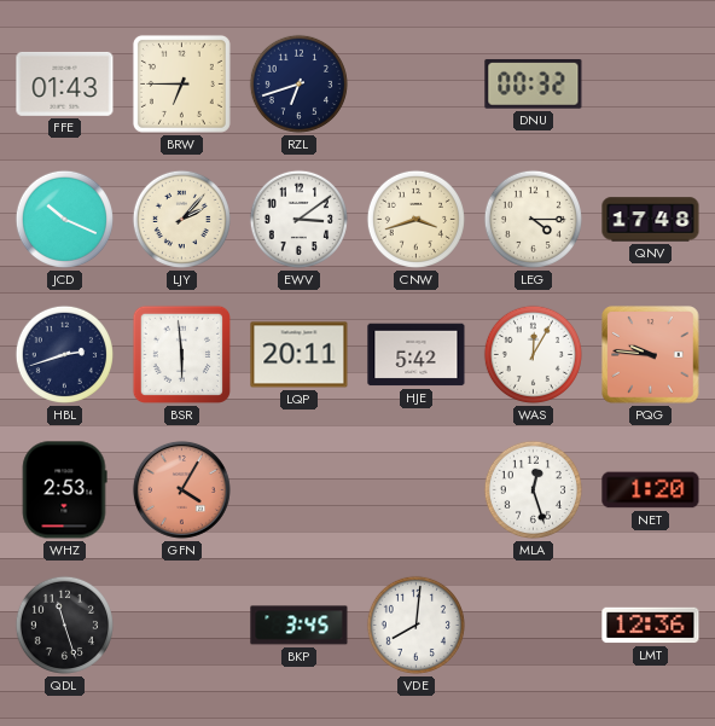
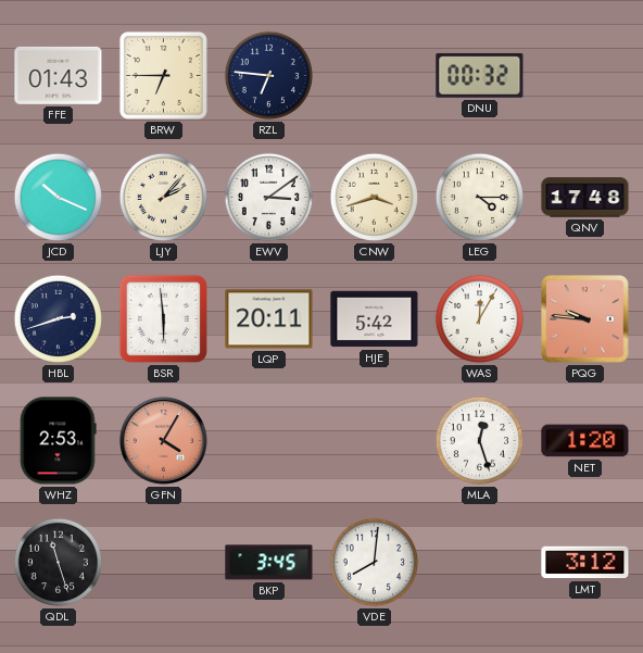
RZL: 6:42 -> 6:46 (268, 75)
LMT: 12:36 -> 3:12 (585, 563)
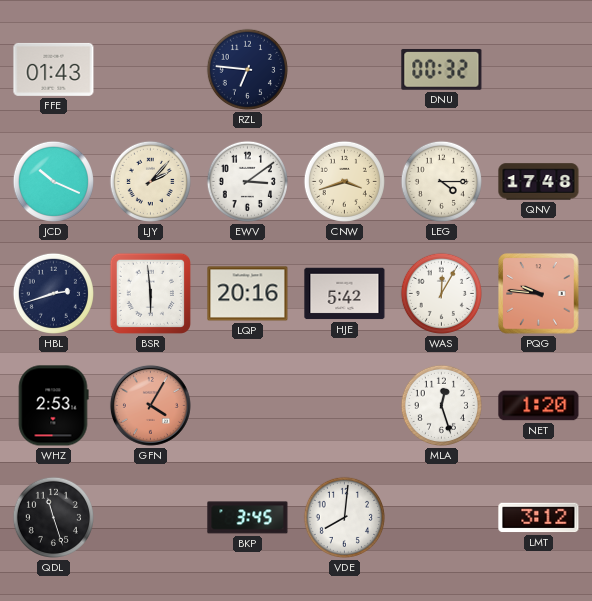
BRW: 6:45 -> none (163, 75)
LQP: 20:11 -> 20:16 (248, 294)
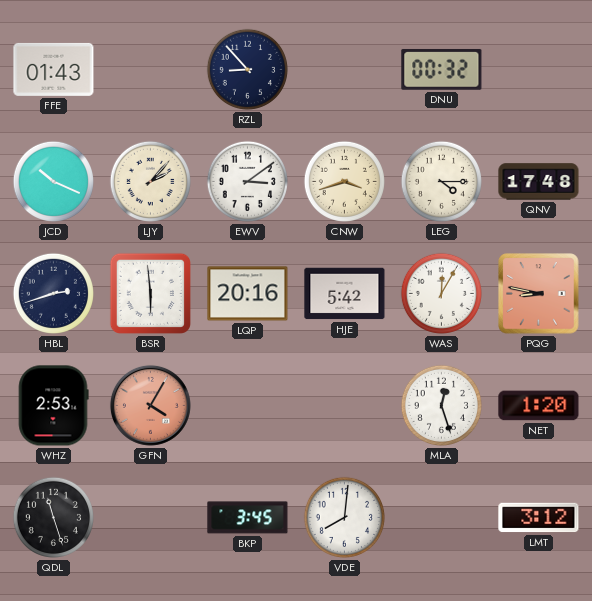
RZL: 6:46 -> 8:53 (247, 69)
PQG: 9:46 -> 8:47 (539, 294)
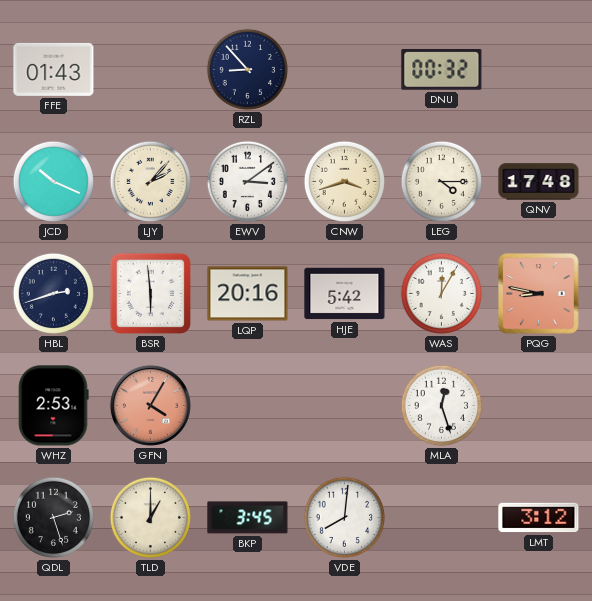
NET: 1:20 -> none (539, 406)
QDL: 11:27 -> 2:27 (53, 517)
TLD: none -> 1:00 (150, 517)
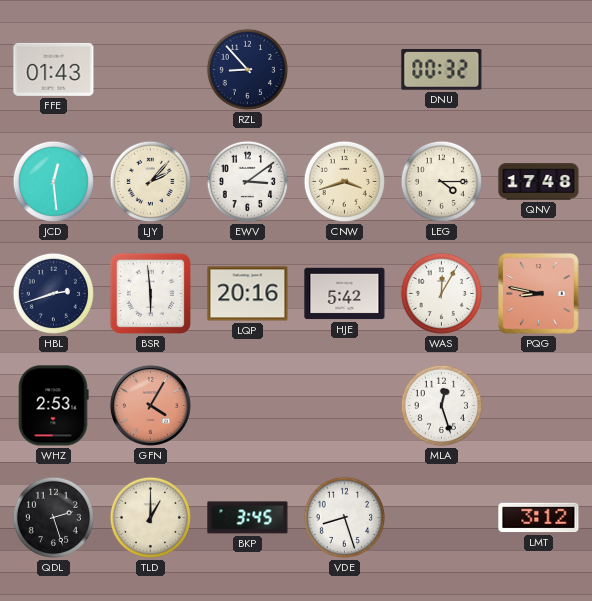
JCD: 10:19 -> 12:29 (53, 181)
VDE: 8:01 -> 8:27 (344, 517)
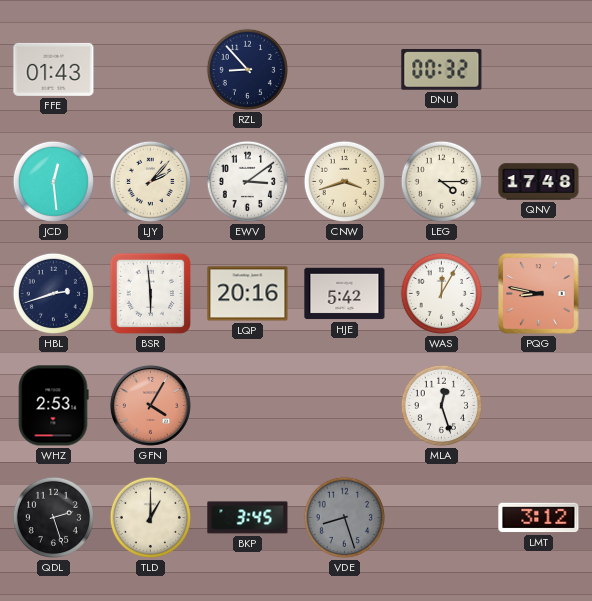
VDE dial: white -> grey (344, 517)
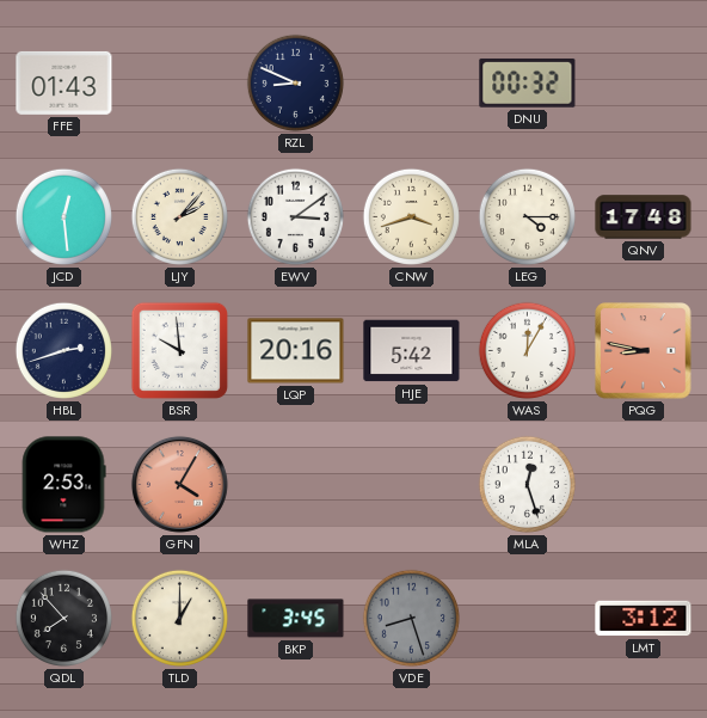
RZL: 8:53 -> 8:49 (295, 82)
BSR: 5:59 -> 9:59 (179, 350)
QDL: 2:27 -> 7:53 (63, 618)
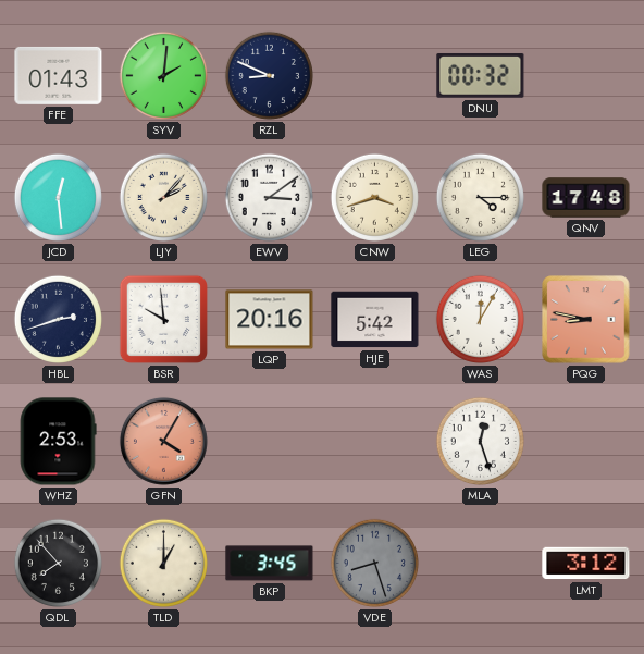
SYV: none -> 2:01 (163, 75)
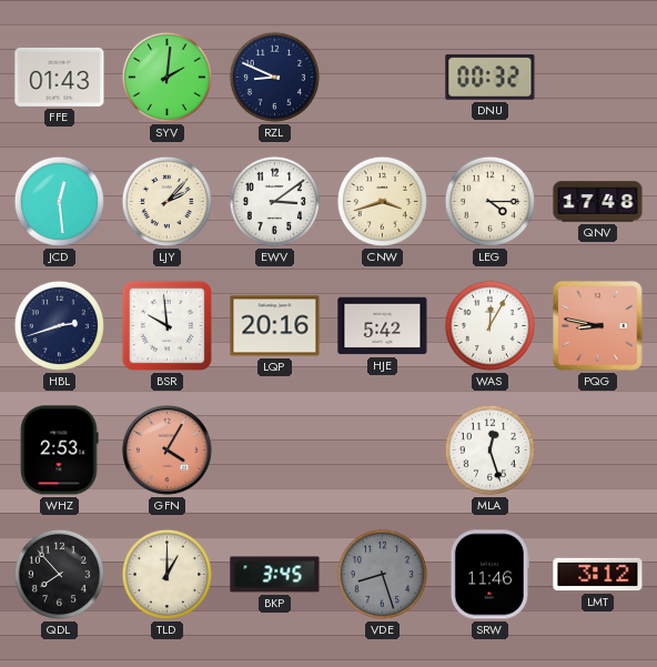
SRW: none -> 11:46 (489, 575)
